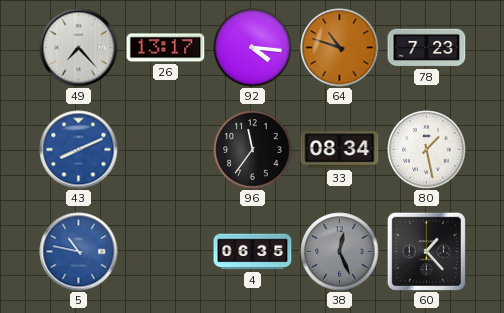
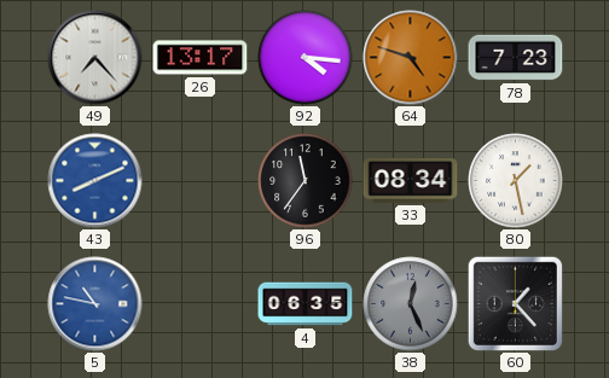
64: 10:48 -> 4:48 (411, 58)
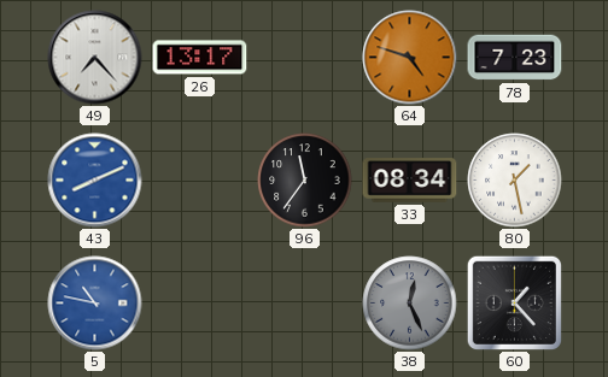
92: 4:16 -> none (306, 58)
4: 06:35 -> none (306, 304)
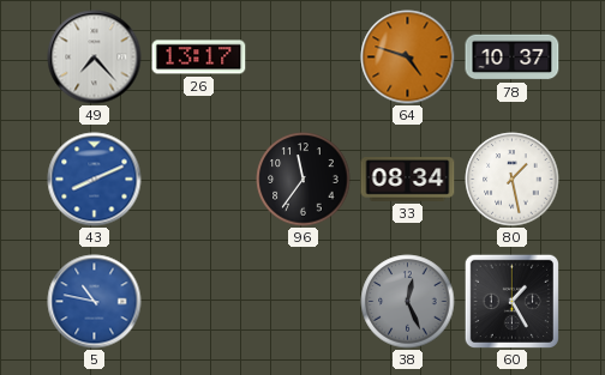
78: 7:23 -> 10:37 (513, 58)
60: 1:23 -> 1:25 (511, 301)
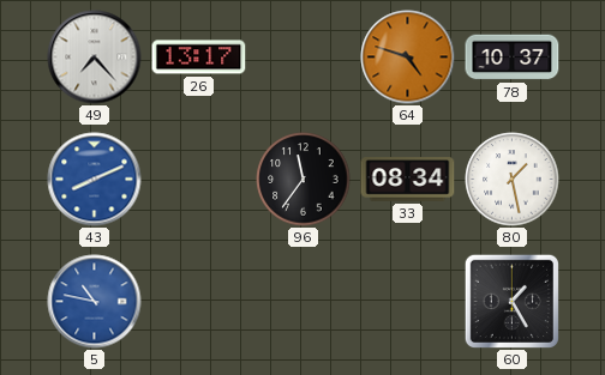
38: 12:26 -> none (408, 302)
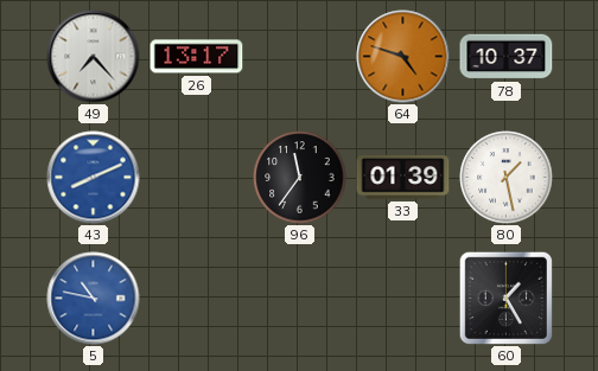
33: 08:34 -> 01:39 (403, 178)
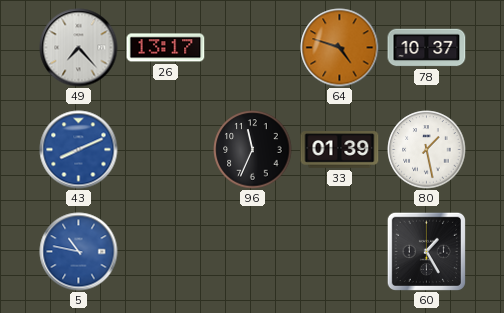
96: 11:36 -> 11:34 (253, 150)
